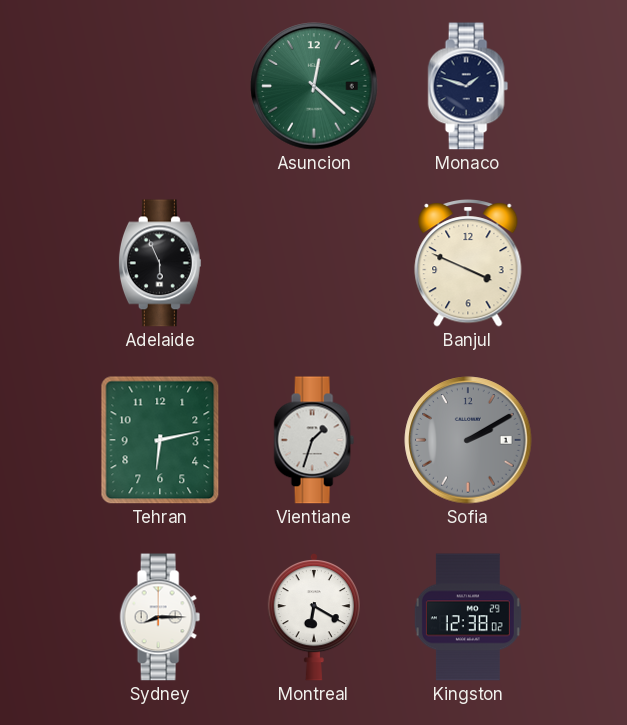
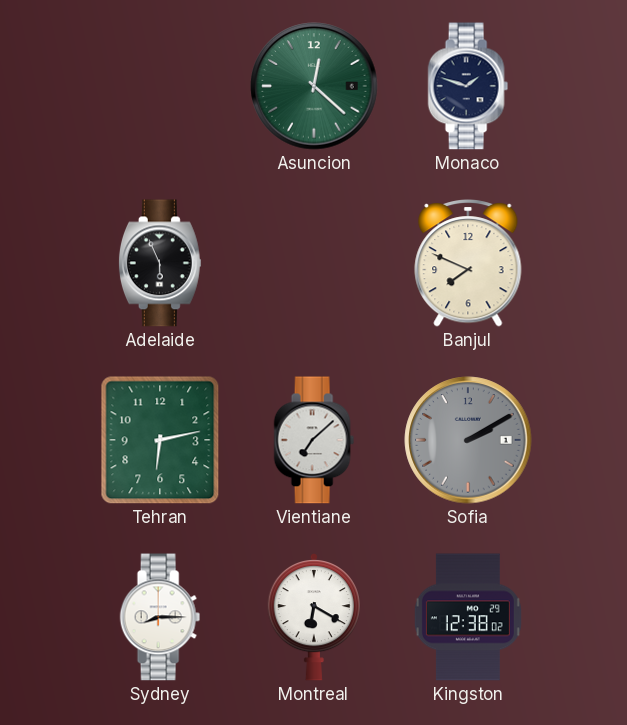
Banjul: 3:49 -> 7:49 (468, 264)
Vientiane: 1:33 -> 7:08 (314, 440)
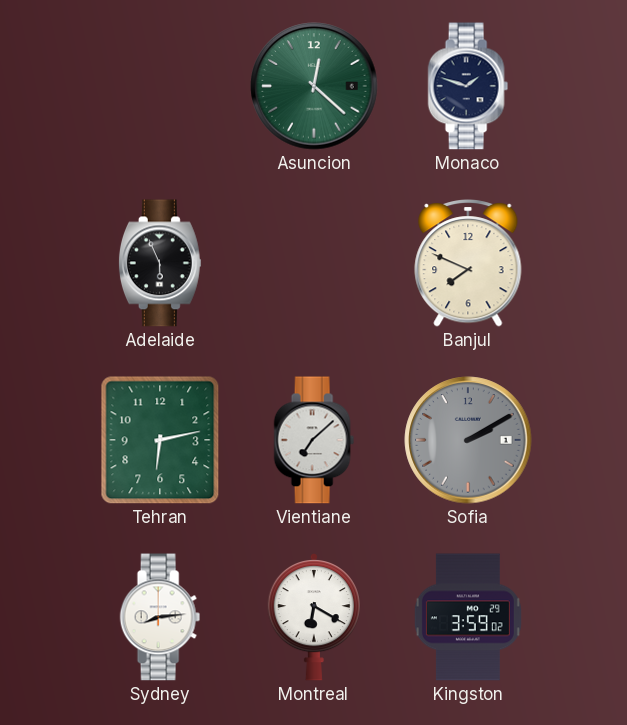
Sydney: 8:15 -> 8:14 (160, 617)
Kingston: 12:38 -> 3:59 (468, 617)
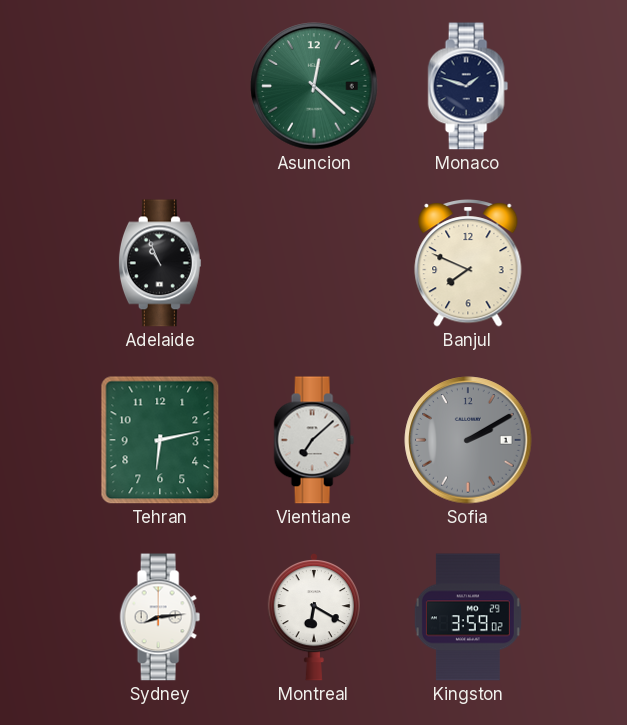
Adelaide: 5:56 -> 10:56 (160, 263)
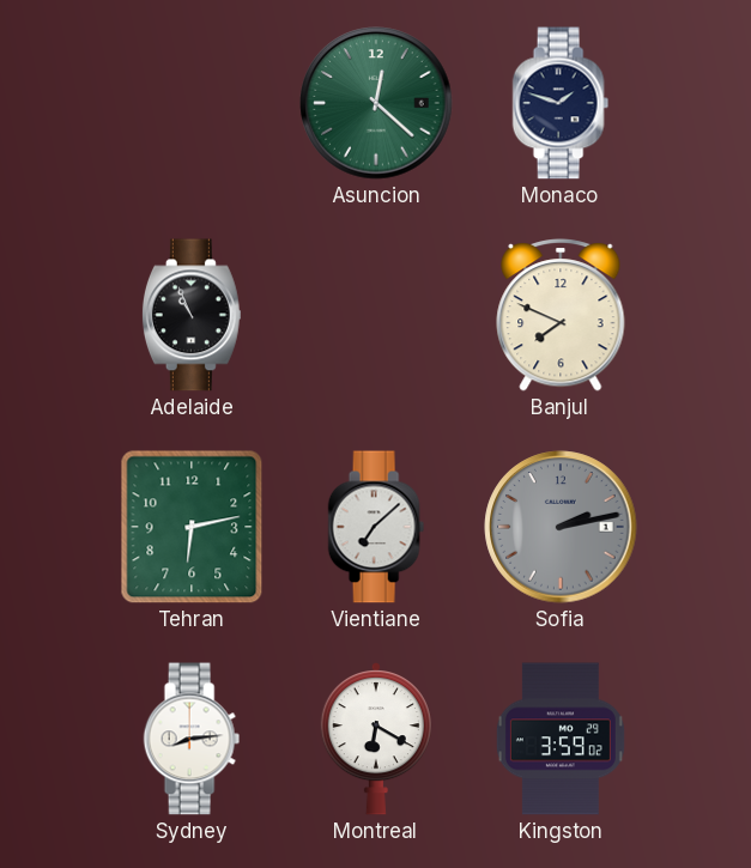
Sofia: 2:10 -> 2:13 (561, 527)
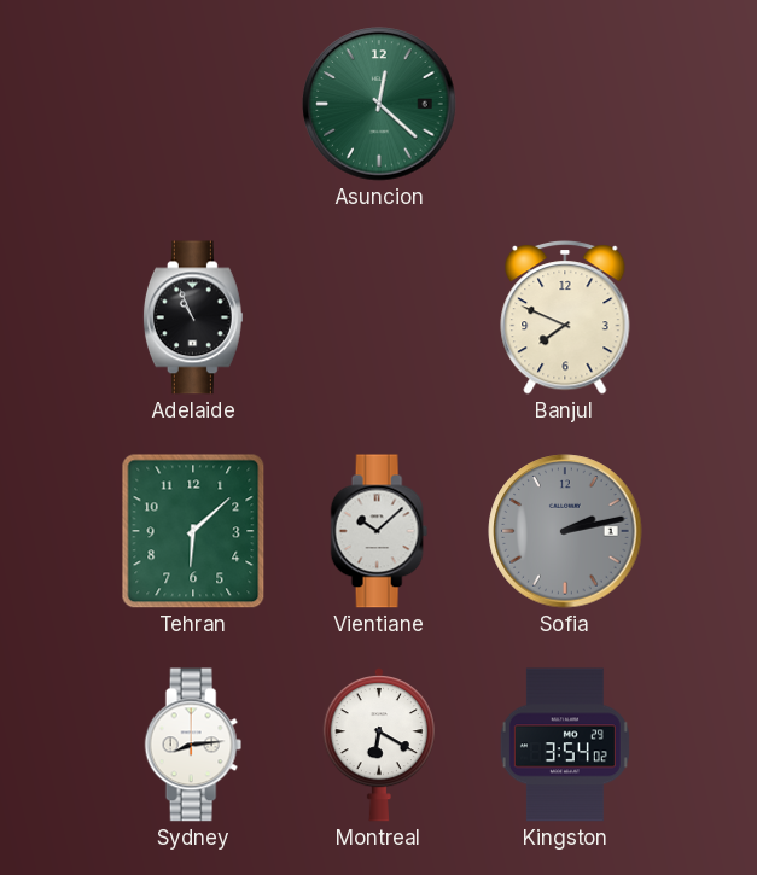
Monaco: 1:48 -> none (561, 103)
Tehran: 6:13 -> 6:08 (193, 531)
Vientiane: 7:08 -> 10:08 (379, 531)
Kingston: 3:59 -> 3:54 (565, 745)
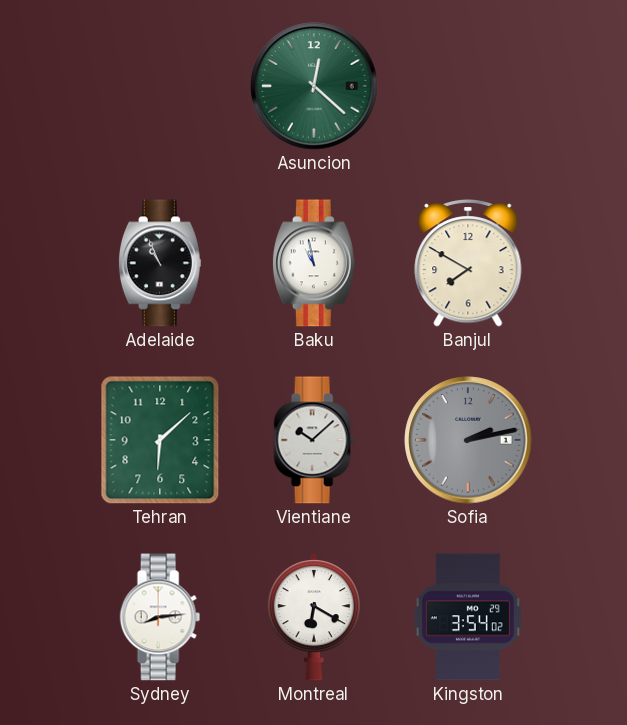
Baku: none -> 10:58 (314, 263)
Banjul: 7:49 -> 7:50 (468, 264)
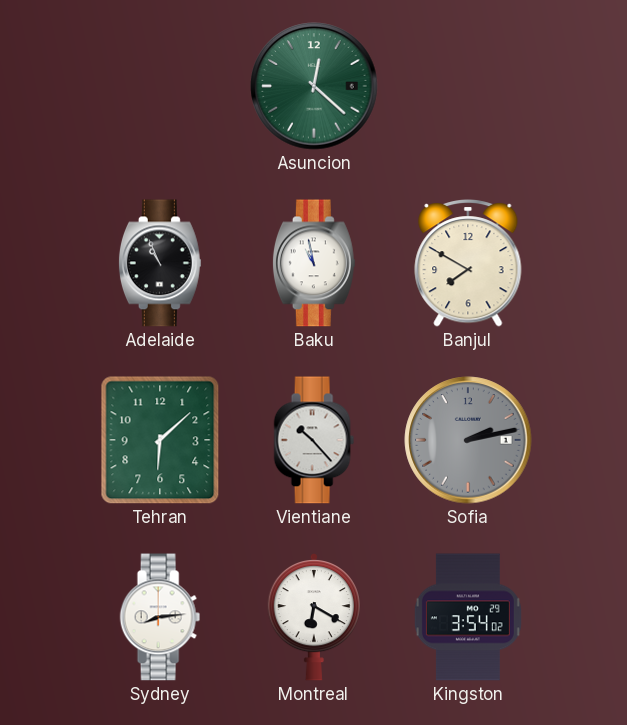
Vientiane: 10:08 -> 10:23 (314, 440)
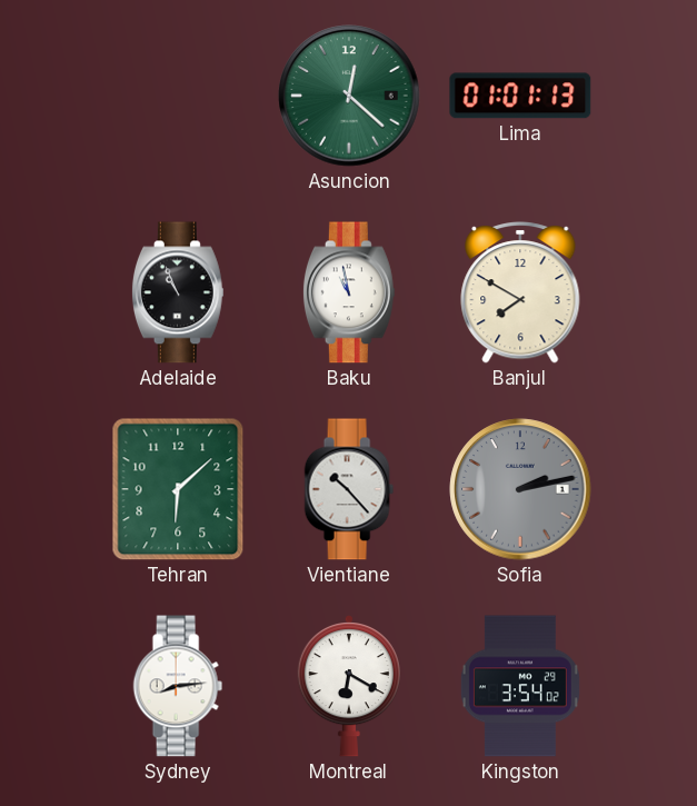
Lima: none -> 01:01 (520, 96)
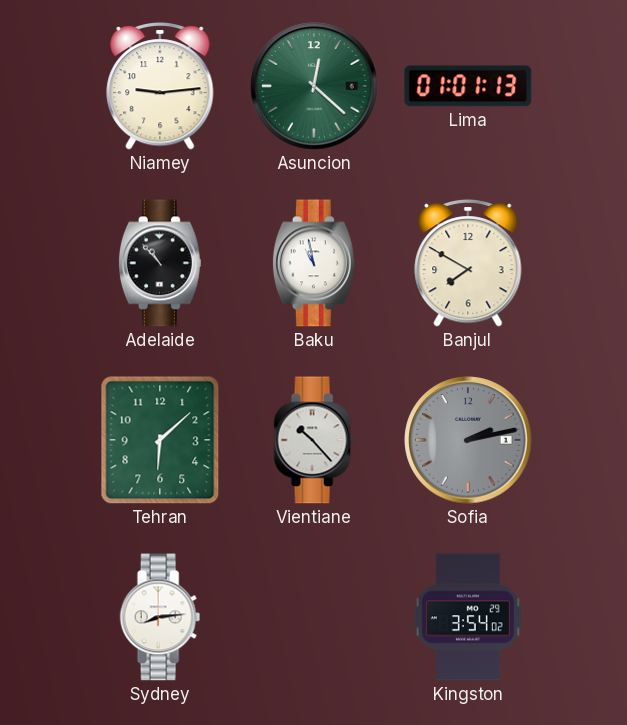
Niamey: none -> 9:14 (160, 87)
Adelaide: 10:56 -> 10:53 (160, 263)
Montreal: 6:20 -> none (349, 686)
